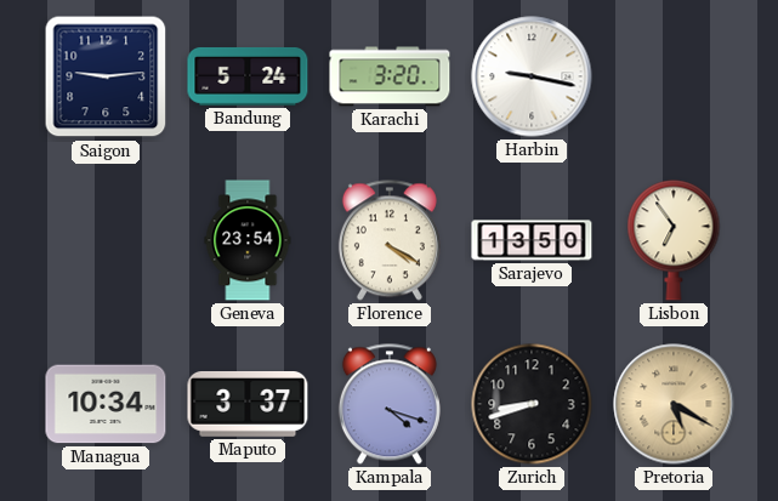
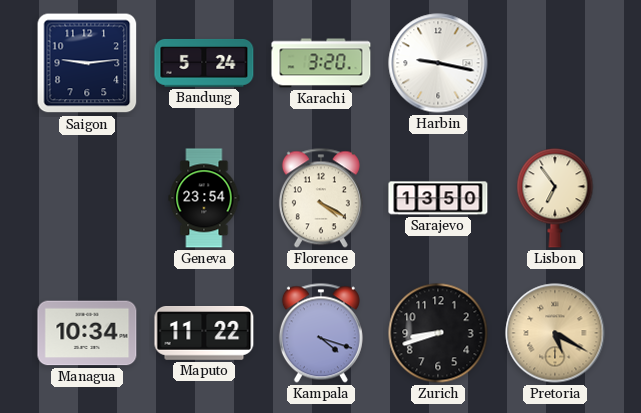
Maputo: 3:37 -> 11:22 (204, 334)
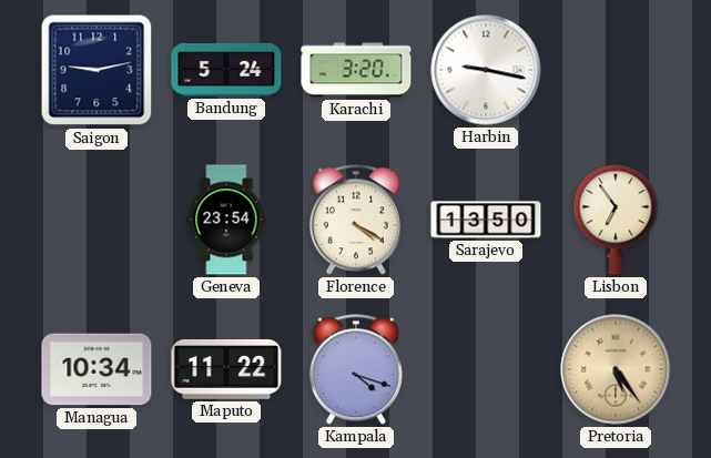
Saigon: 9:14 -> 9:13 (97, 70)
Zurich: 8:42 -> none (438, 333)
Pretoria: 5:20 -> 5:24 (616, 369)
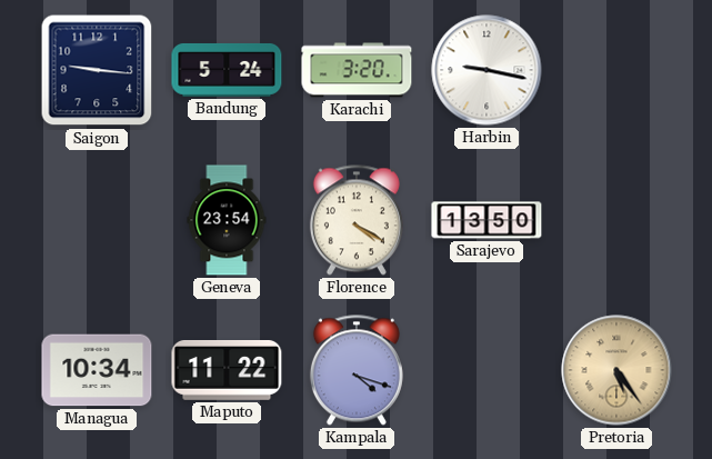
Saigon: 9:13 -> 9:16 (97, 70)
Lisbon: 6:54 -> none (616, 220)
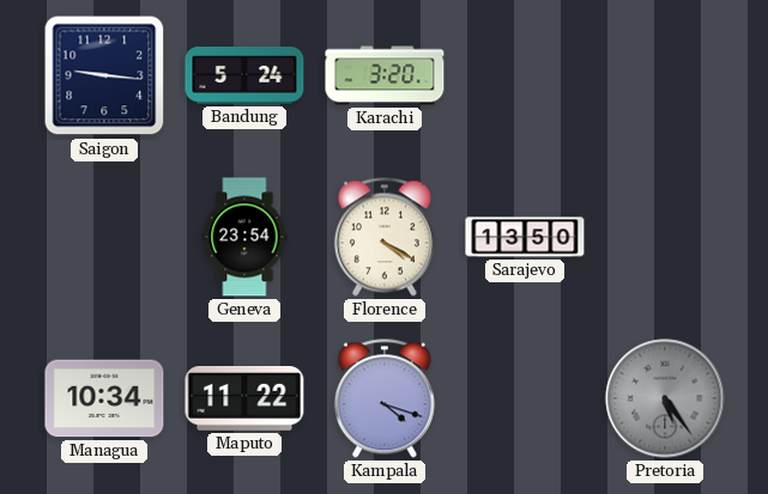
Harbin: 9:17 -> none (487, 70)
Pretoria dial: champagne -> grey (665, 398)
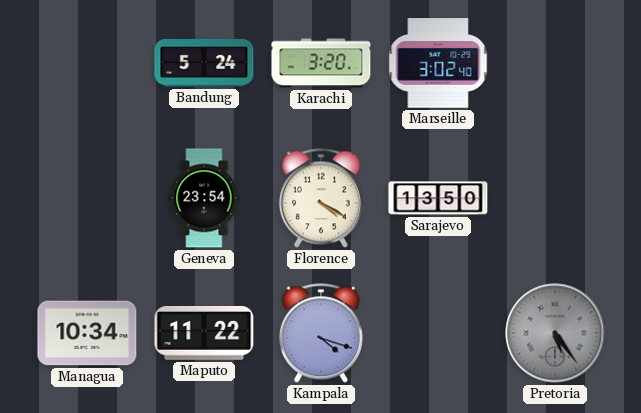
Saigon: 9:16 -> none (104, 75)
Marseille: none -> 3:02 (438, 63)
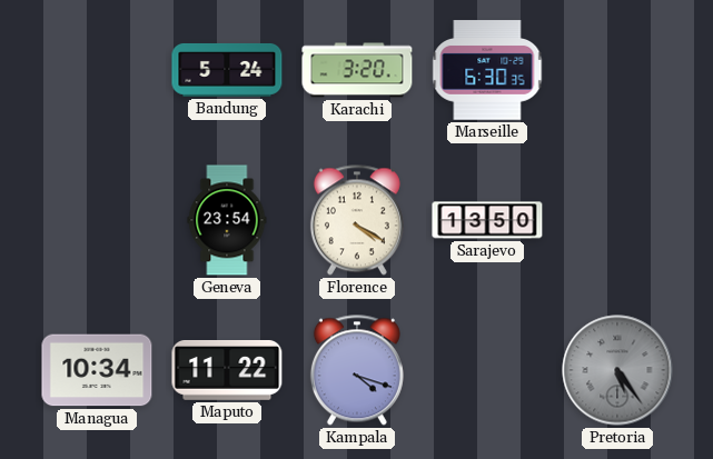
Marseille: 3:02 -> 6:30 (487, 70)
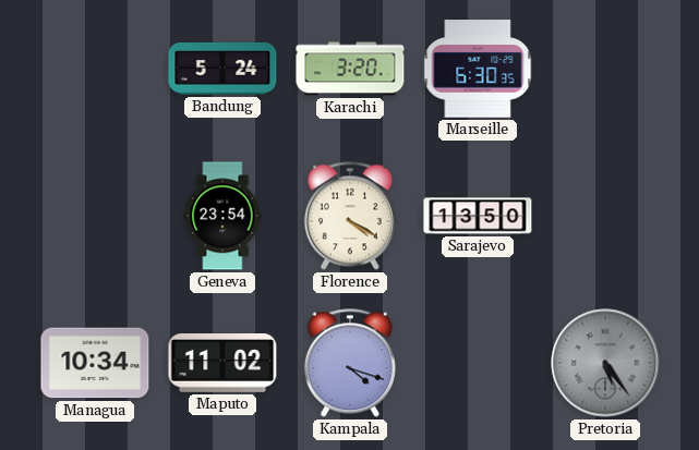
Maputo: 11:22 -> 11:02 (222, 364)
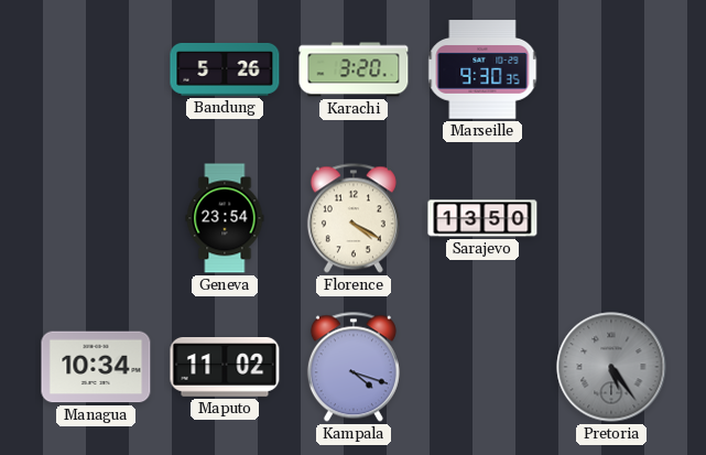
Bandung: 5:24 -> 5:26 (225, 69)
Marseille: 6:30 -> 9:30 (482, 69)
